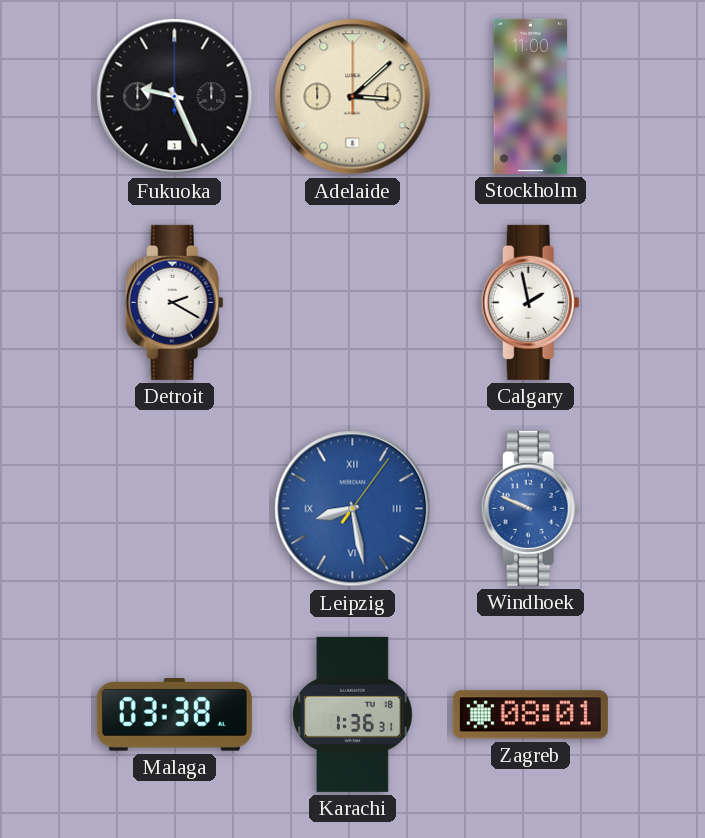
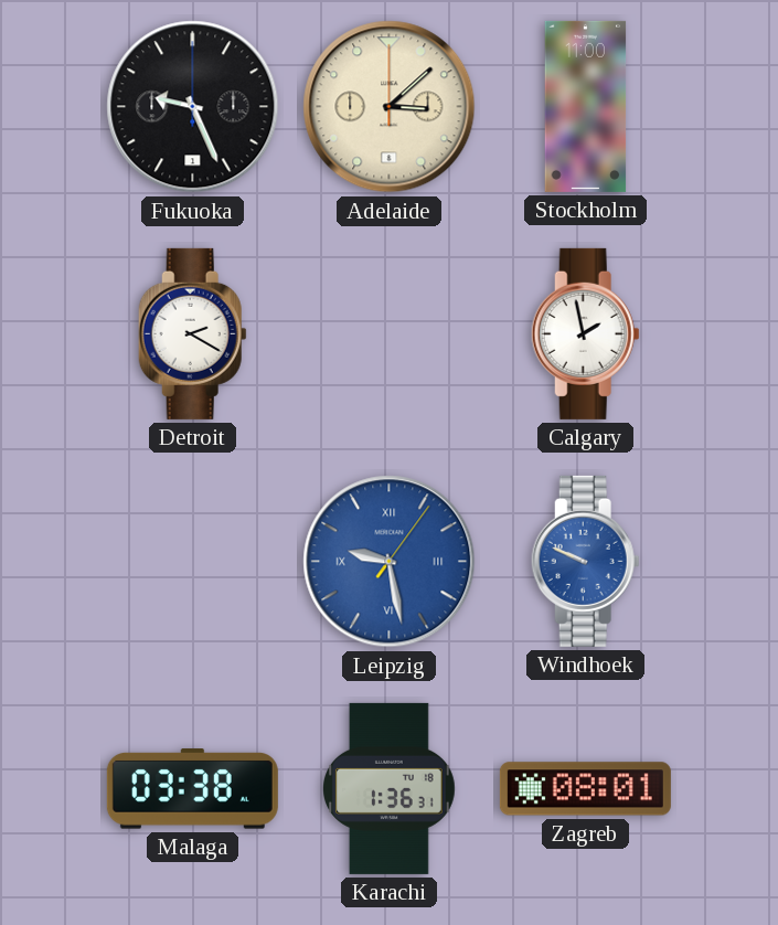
Leipzig: 8:28 -> 9:28 (390, 562)
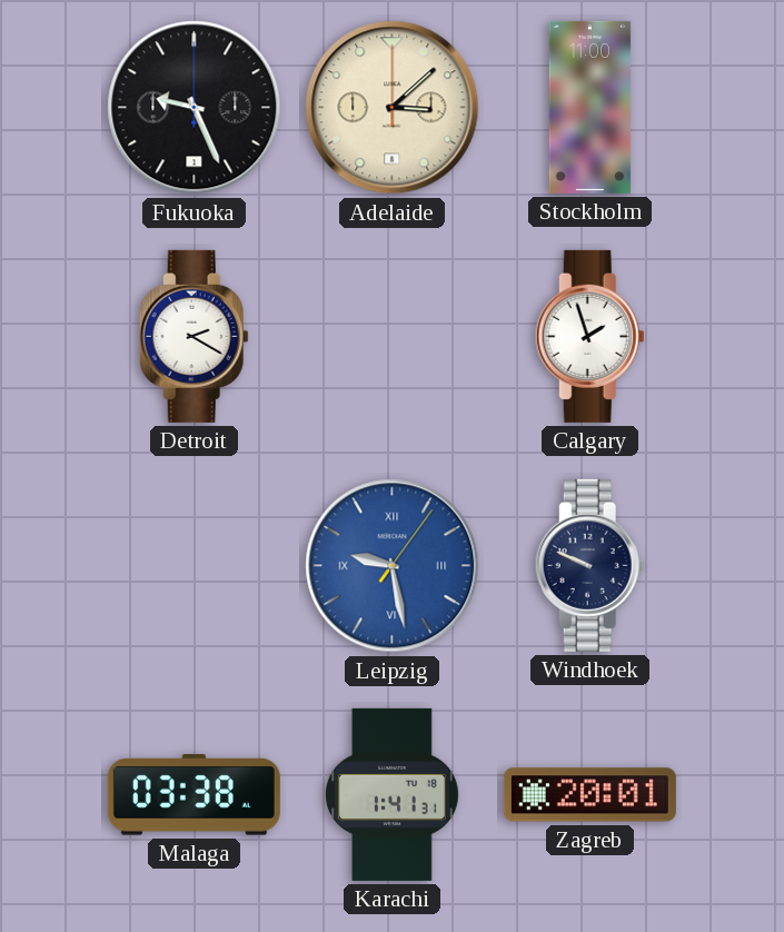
Calgary: 1:58 -> 1:57 (589, 336)
Windhoek dial: blue -> navy (589, 565)
Karachi: 1:36 -> 1:41 (393, 794)
Zagreb: 08:01 -> 20:01 (589, 795)
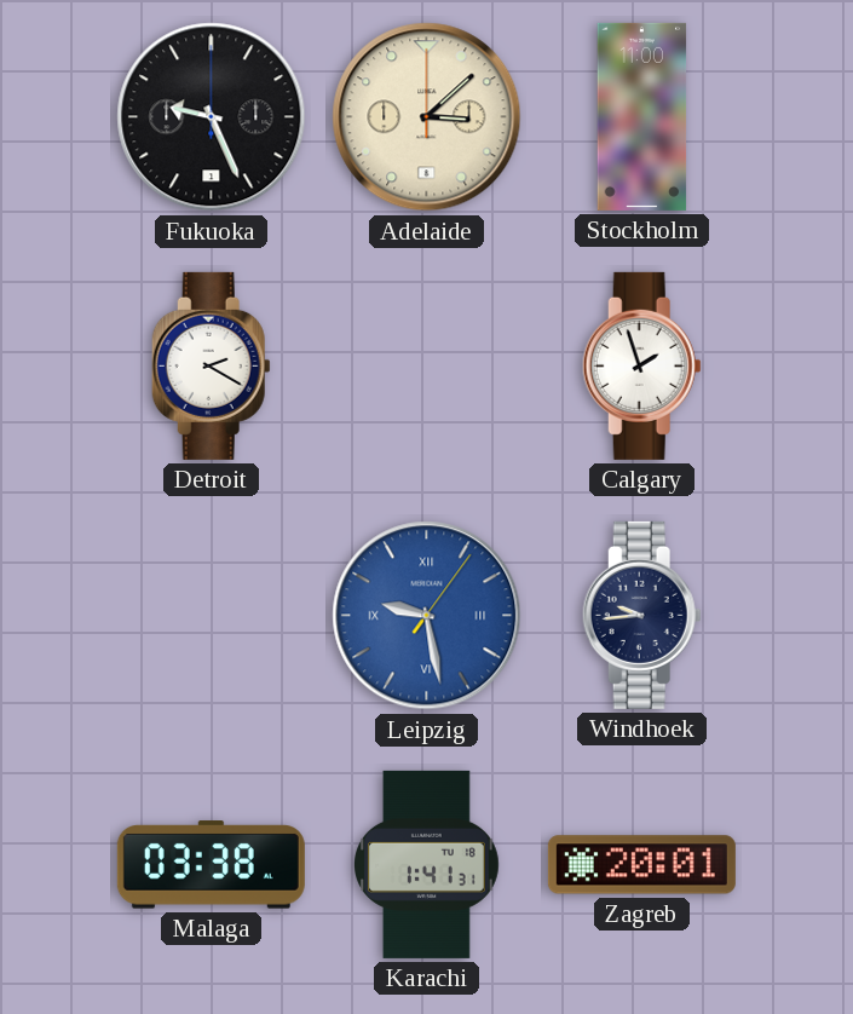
Windhoek: 9:49 -> 9:44 (641, 615)
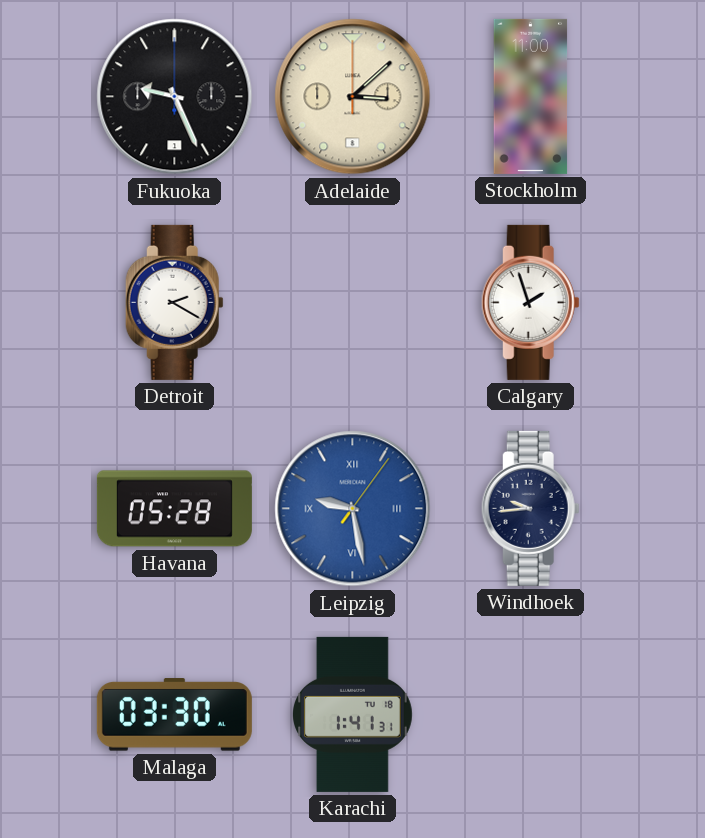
Havana: none -> 05:28 (174, 509)
Malaga: 03:38 -> 03:30 (174, 715)
Zagreb: 20:01 -> none (641, 865)
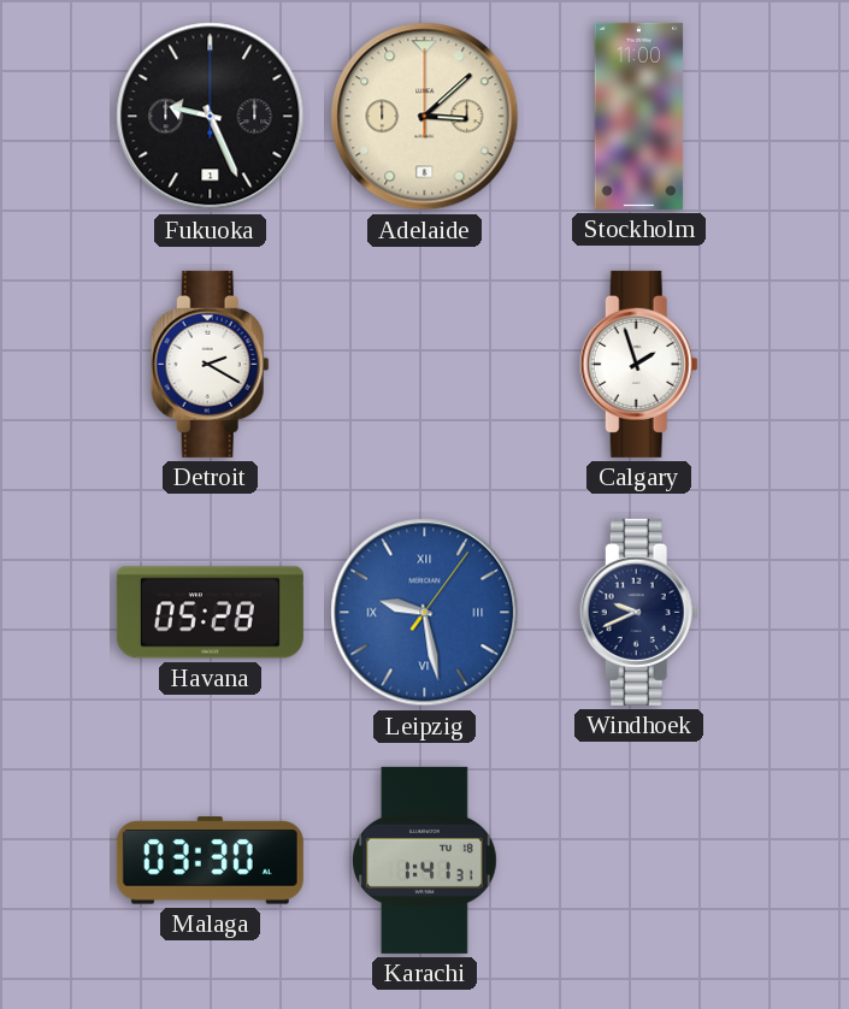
Windhoek: 9:44 -> 9:41 (638, 612)
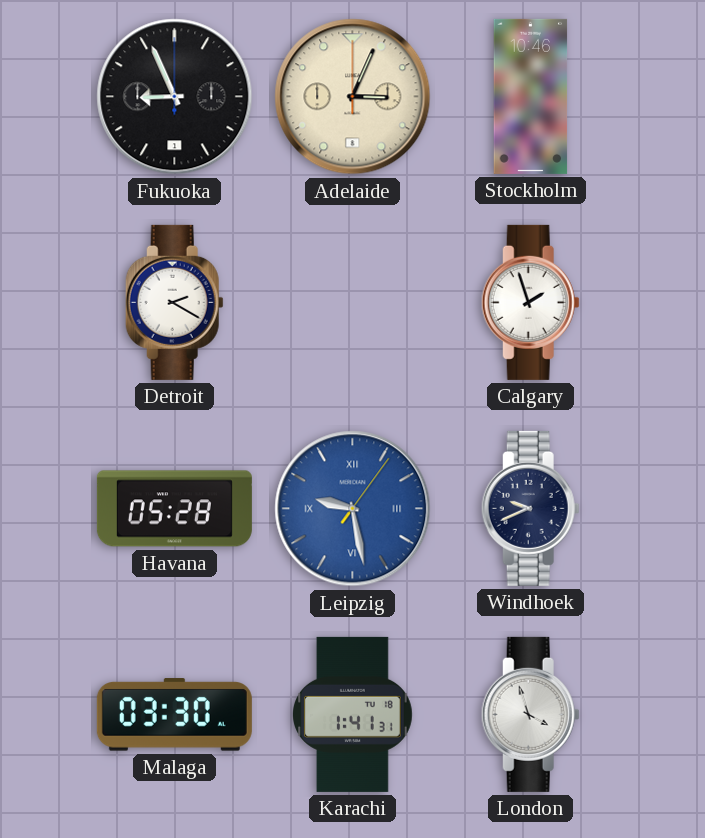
Fukuoka: 9:26 -> 8:56 (175, 97)
Adelaide: 3:08 -> 3:04 (353, 97)
Stockholm: 11:00 -> 10:46 (531, 96)
London: none -> 3:57 (530, 714)
